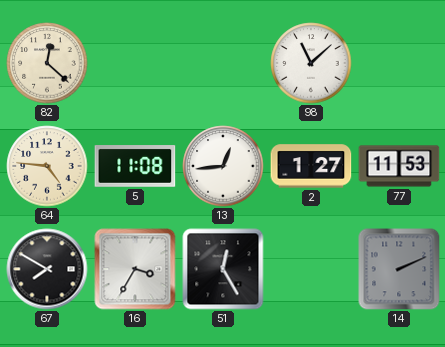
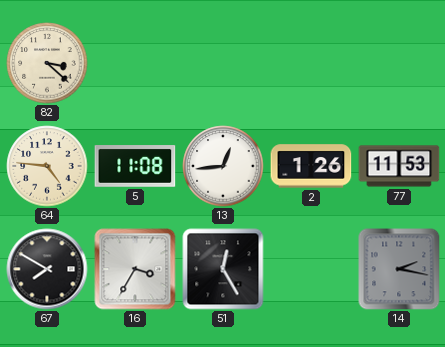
82: 12:22 -> 3:22 (47, 63)
98: 11:08 -> none (311, 63)
2: 1:27 -> 1:26 (311, 166)
14: 2:11 -> 2:17 (399, 269)
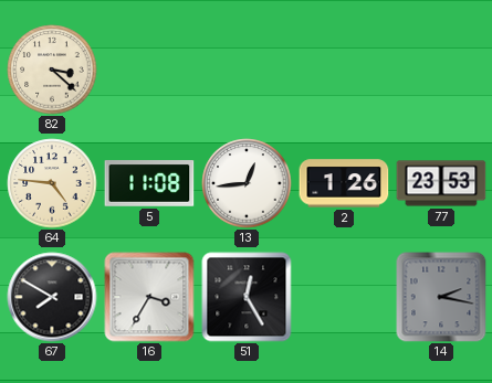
77: 11:53 -> 23:53 (441, 183)
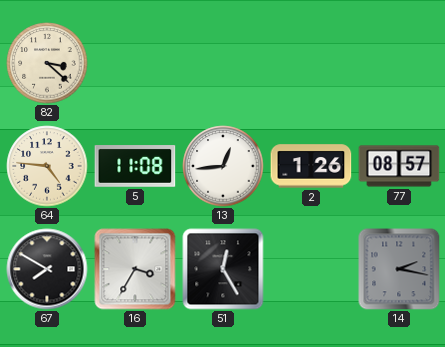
77: 23:53 -> 08:57 (399, 166)
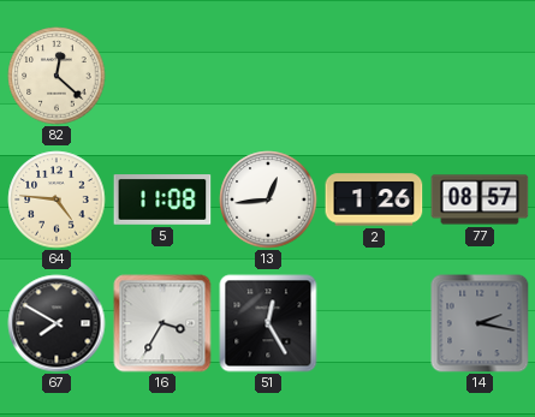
82: 3:22 -> 12:22 (57, 76)
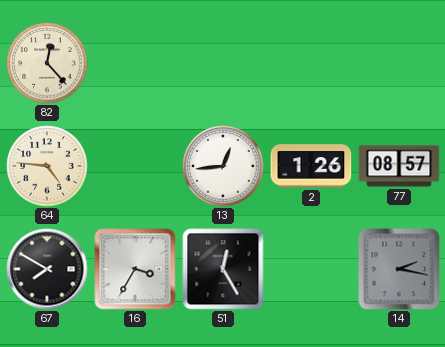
82: 12:22 -> 12:23 (47, 63)
5: 11:08 -> none (162, 199)
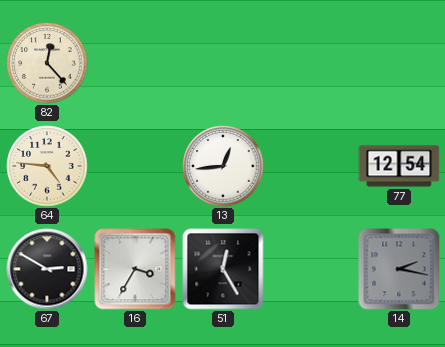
2: 1:26 -> none (311, 166)
77: 08:57 -> 12:54 (399, 166)
67: 7:50 -> 2:50 (47, 269)
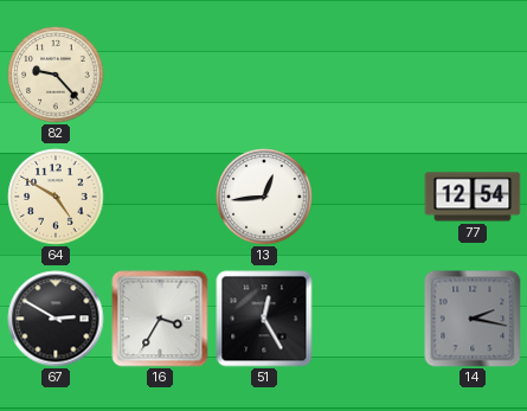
82: 12:23 -> 9:23 (56, 75)
64: 4:46 -> 4:50 (56, 197)
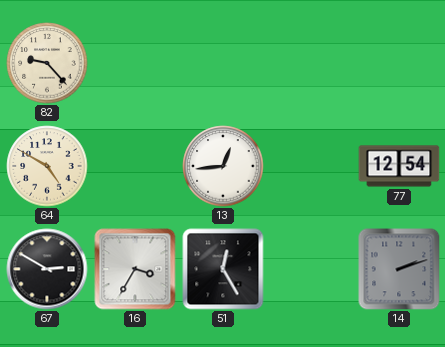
14: 2:17 -> 2:12 (399, 269)
